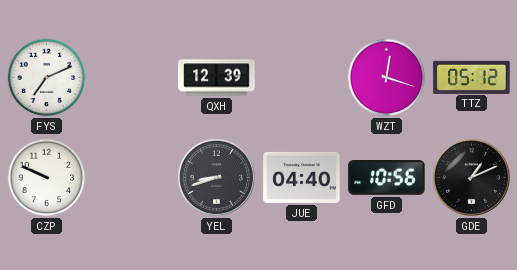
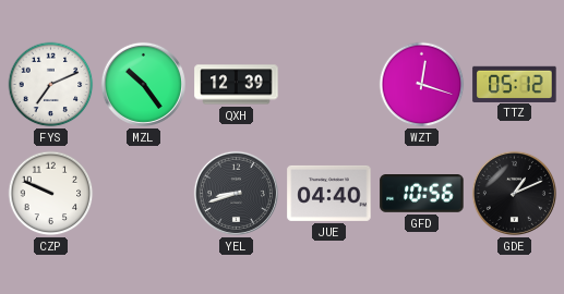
MZL: none -> 10:24 (143, 84)
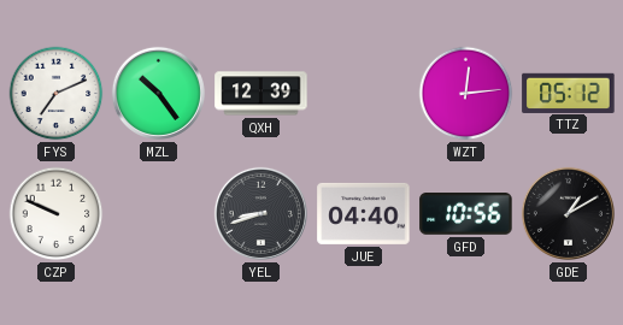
WZT: 12:18 -> 12:14 (466, 94)
GDE: 1:11 -> 1:10 (568, 213)
